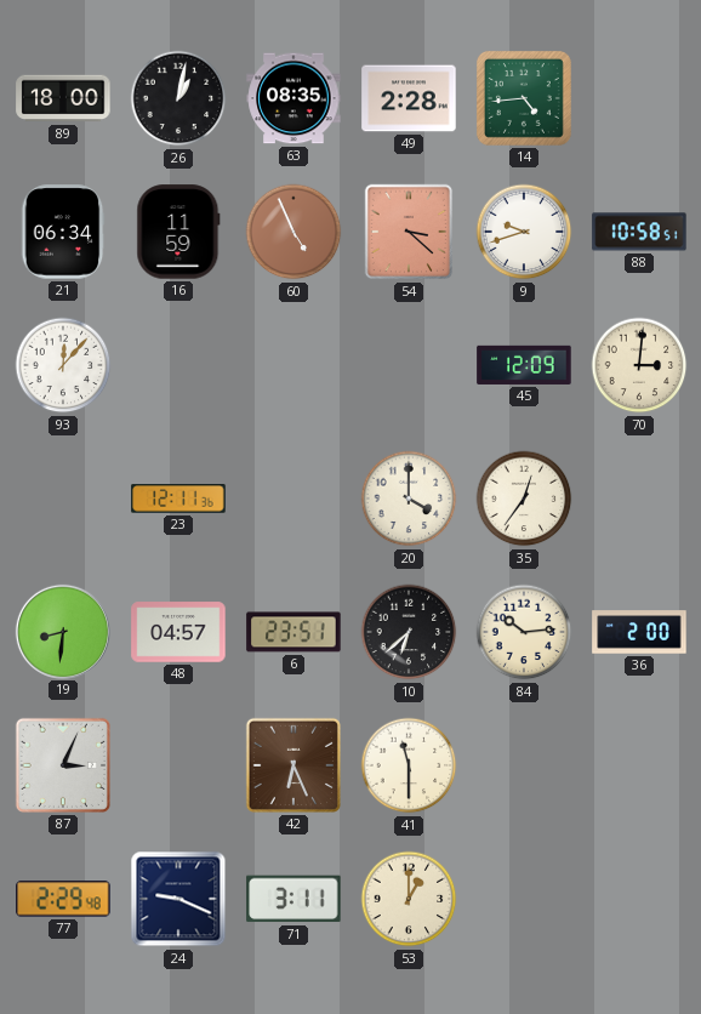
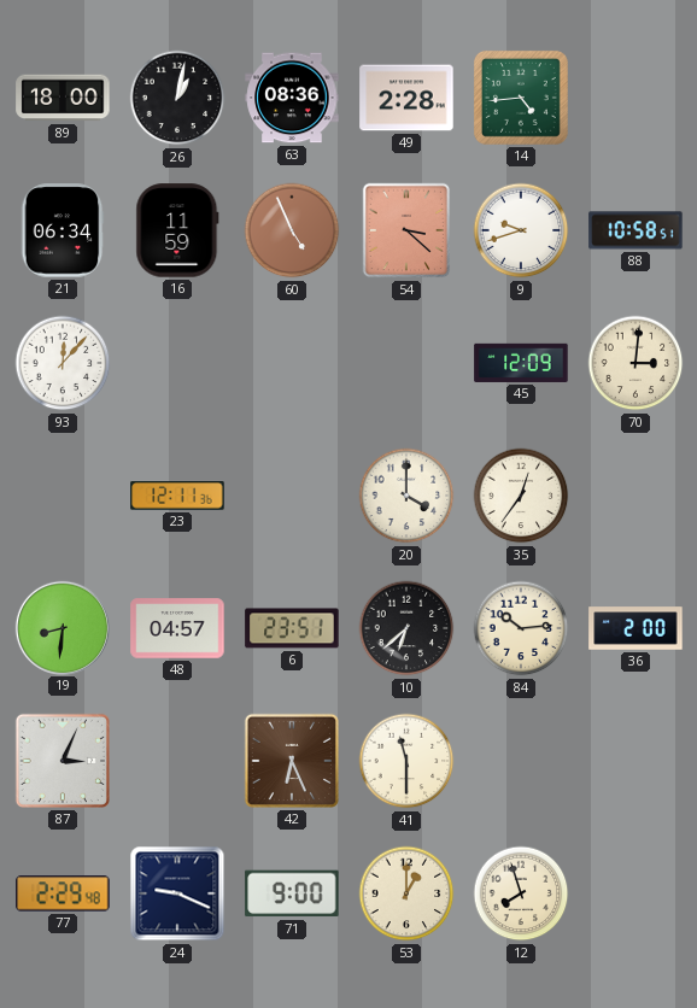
63: 08:35 -> 08:36 (292, 98)
71: 3:11 -> 9:00 (292, 893)
12: none -> 7:57 (521, 893)
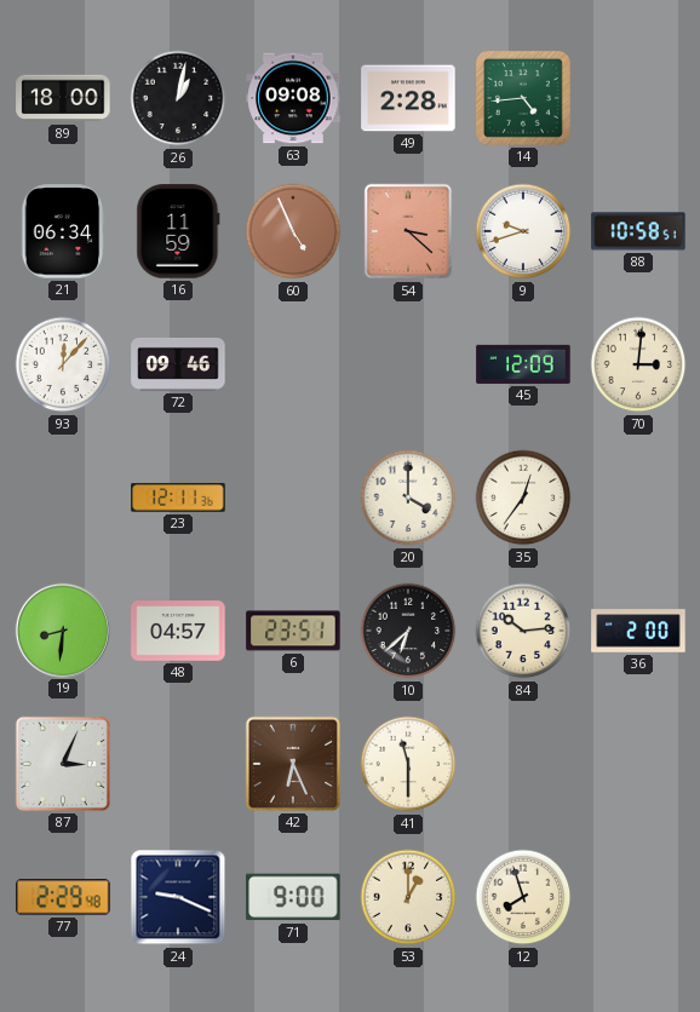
63: 08:36 -> 09:08 (293, 98)
72: none -> 09:46 (178, 364)
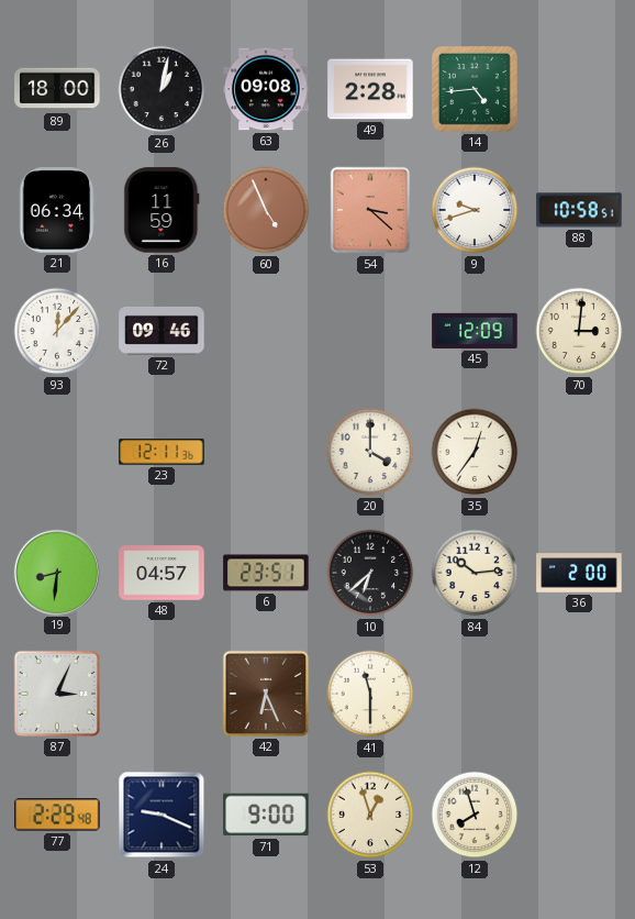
53: 1:00 -> 12:57 (370, 815)
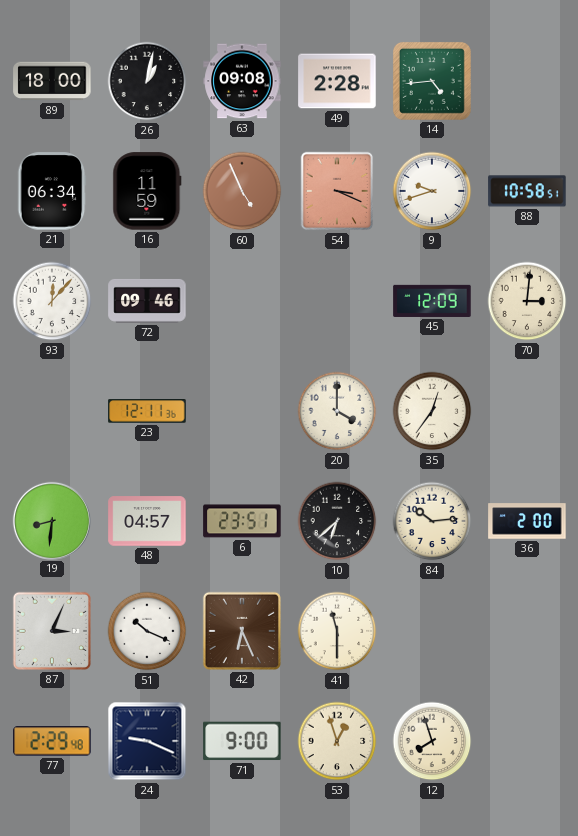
54: 3:22 -> 3:19 (337, 191)
51: none -> 10:19 (147, 631)
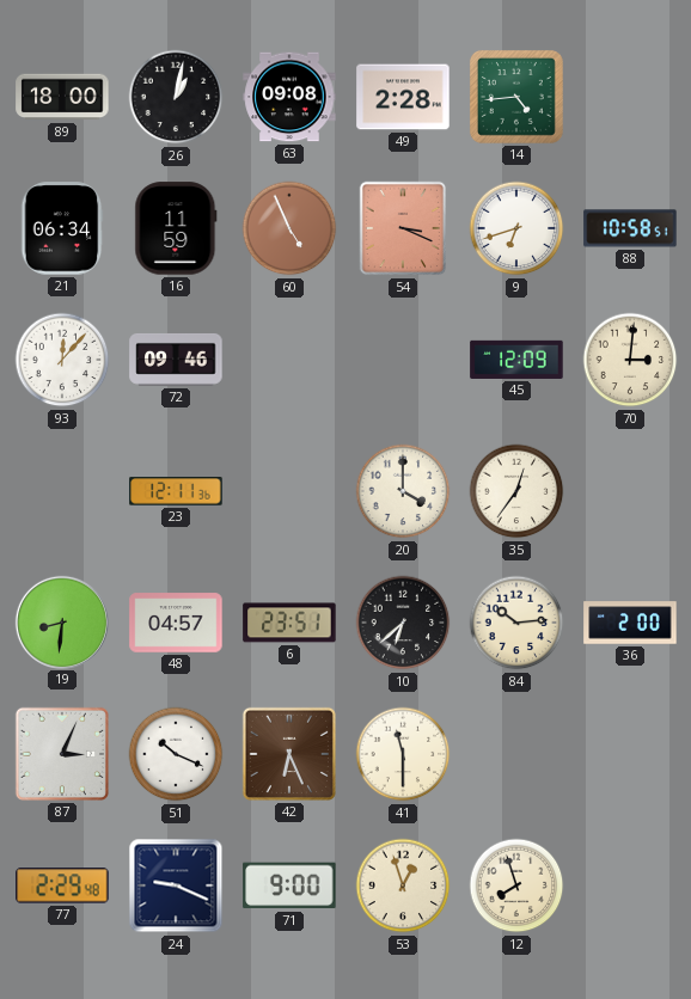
9: 9:42 -> 6:42 (516, 228)
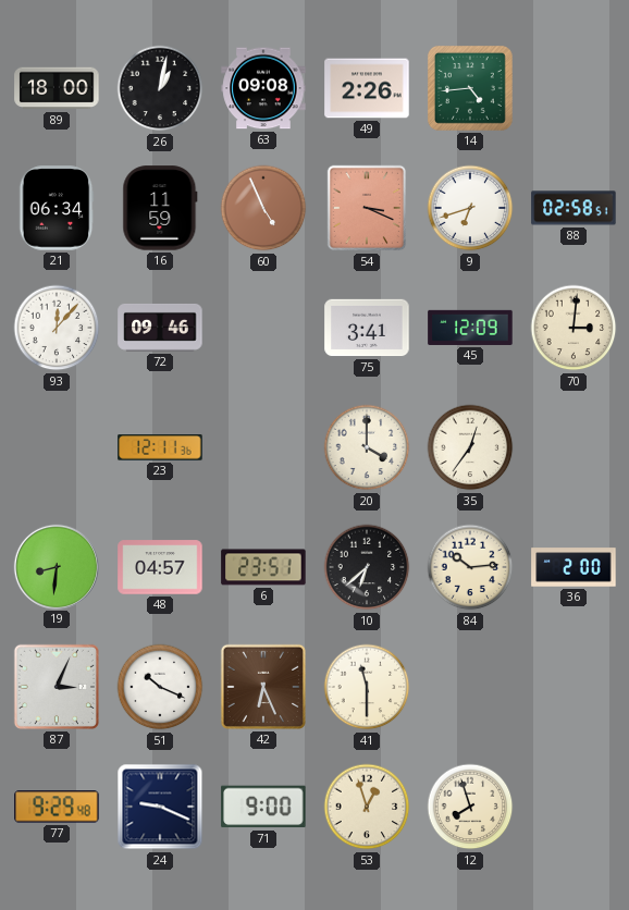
49: 2:28 -> 2:26 (367, 88)
88: 10:58 -> 02:58 (573, 208)
75: none -> 3:41 (367, 328)
77: 2:29 -> 9:29 (57, 807)
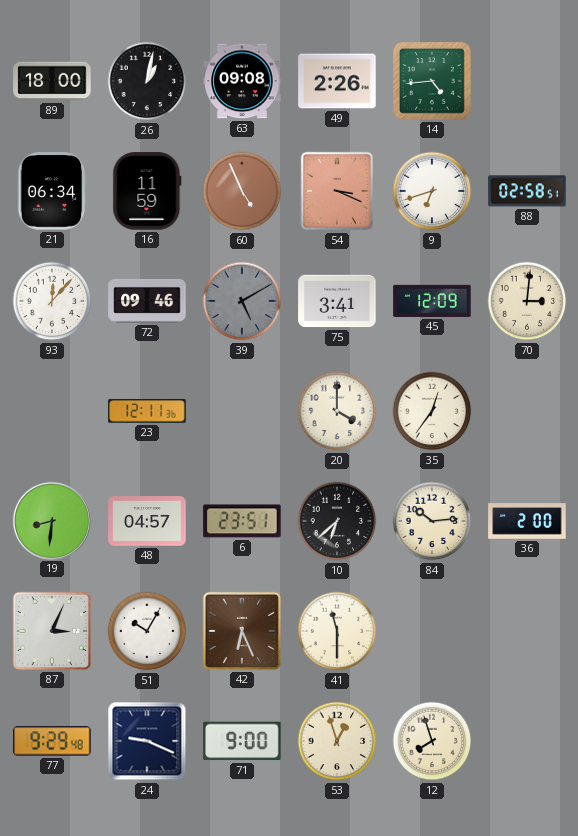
39: none -> 5:10 (242, 301)
51: 10:19 -> 10:05 (147, 631)
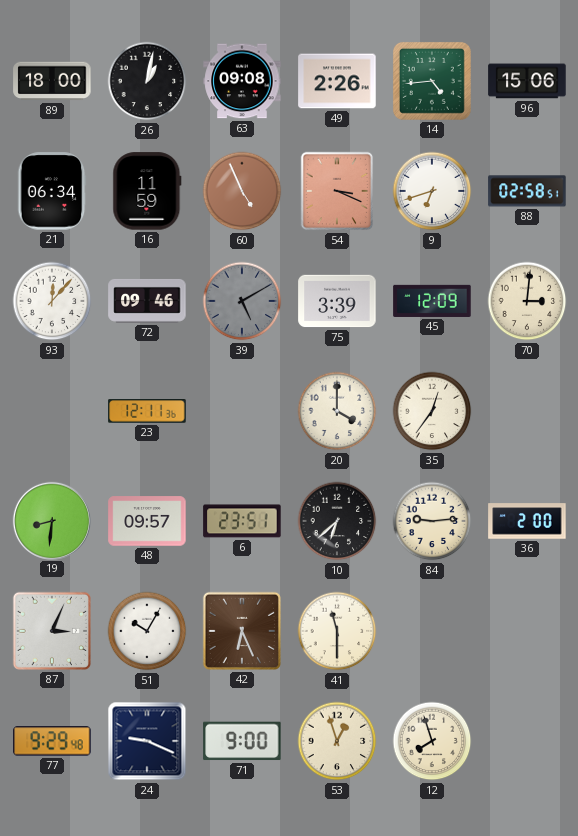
96: none -> 15:06 (527, 81)
75: 3:41 -> 3:39 (337, 301)
48: 04:57 -> 09:57 (147, 521)
84: 10:14 -> 9:14 (432, 521)
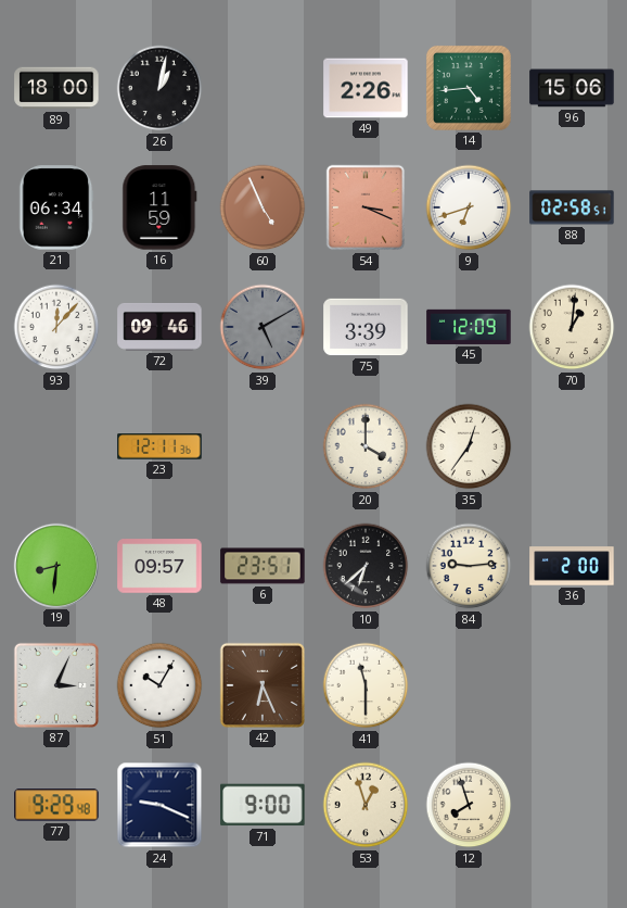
63: 09:08 -> none (242, 81)
70: 3:01 -> 1:01 (572, 327)
